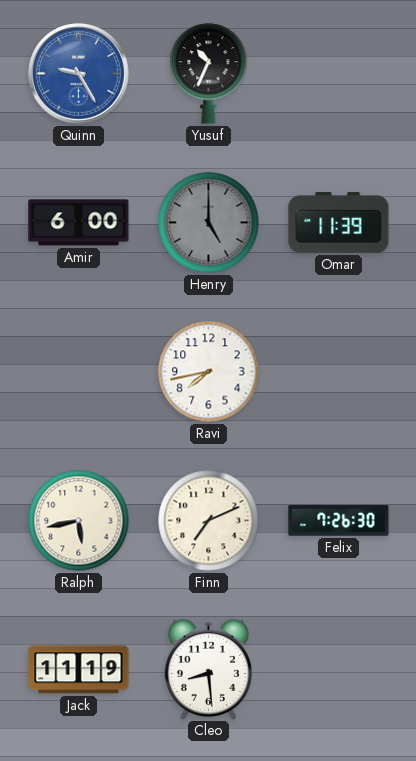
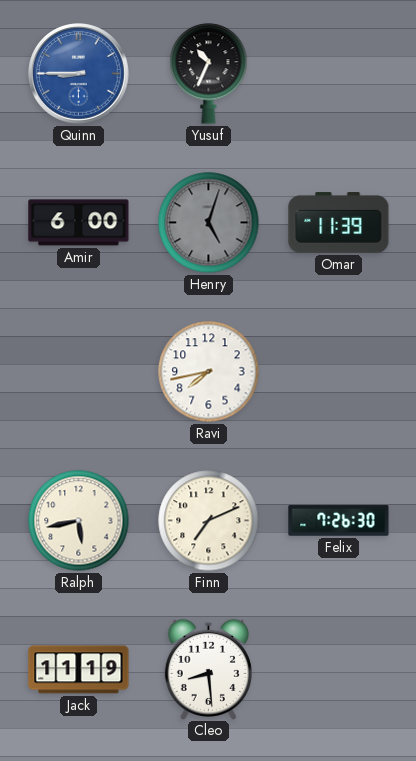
Quinn: 9:25 -> 8:45 (79, 74)
Henry: 5:00 -> 5:03 (209, 223)
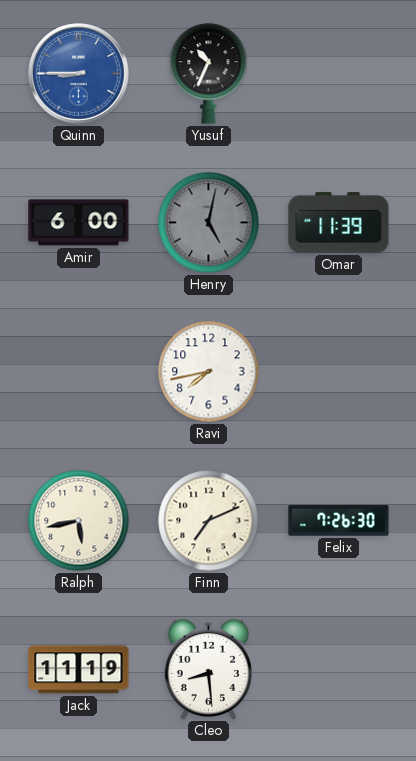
Henry: 5:03 -> 5:02 (209, 223)
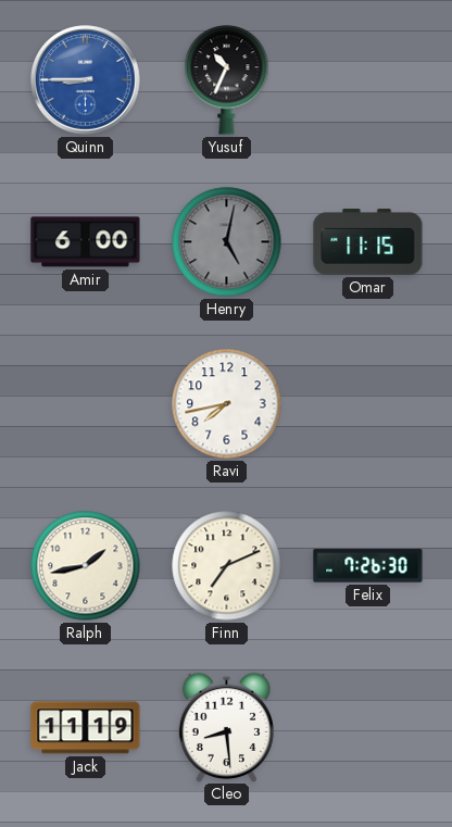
Omar: 11:39 -> 11:15 (368, 242)
Ralph: 5:43 -> 1:43 (86, 566)
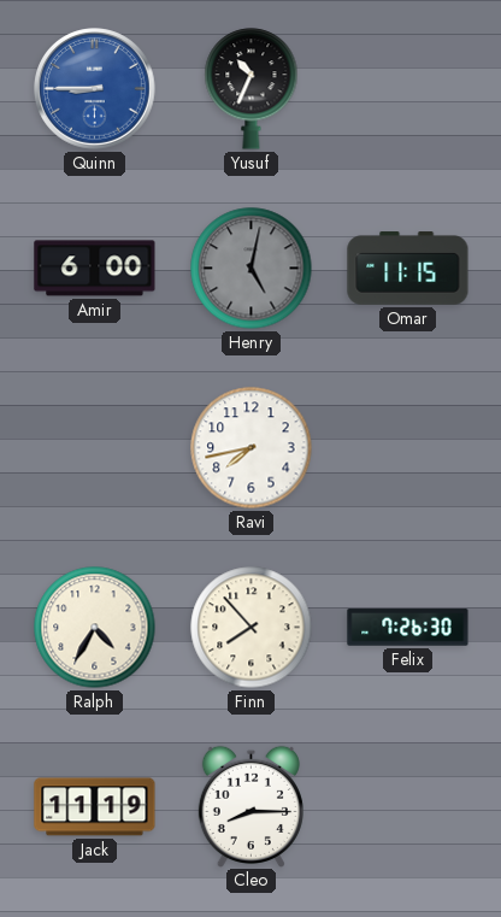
Ralph: 1:43 -> 4:35 (95, 628)
Finn: 7:11 -> 7:53 (252, 628)
Cleo: 8:29 -> 8:15 (250, 806)
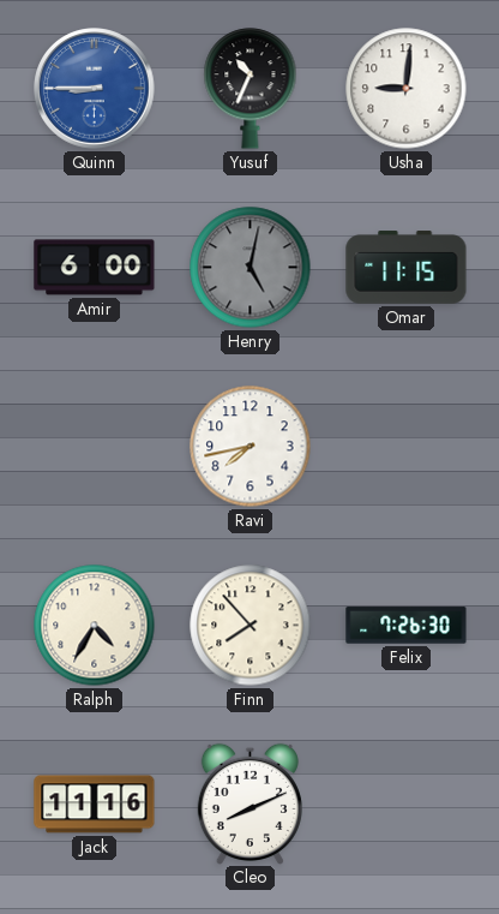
Usha: none -> 9:01 (407, 89)
Jack: 11:19 -> 11:16 (95, 805)
Cleo: 8:15 -> 8:11 (249, 804)
